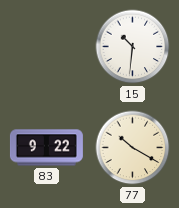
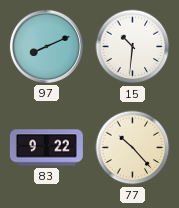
97: none -> 8:11 (46, 46)
77: 10:20 -> 10:23 (133, 148)
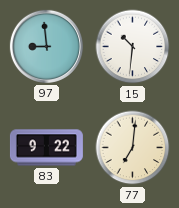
97: 8:11 -> 8:59 (46, 46)
77: 10:23 -> 7:01 (133, 148)
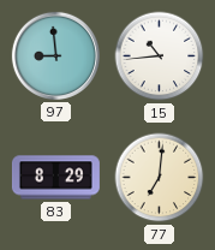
15: 10:31 -> 10:44 (160, 56)
83: 9:22 -> 8:29 (55, 178)
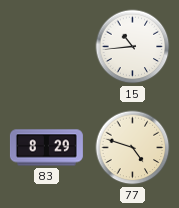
97: 8:59 -> none (55, 55)
77: 7:01 -> 4:48 (133, 148)
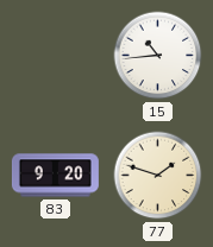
83: 8:29 -> 9:20 (55, 176)
77: 4:48 -> 1:48 (158, 176)
